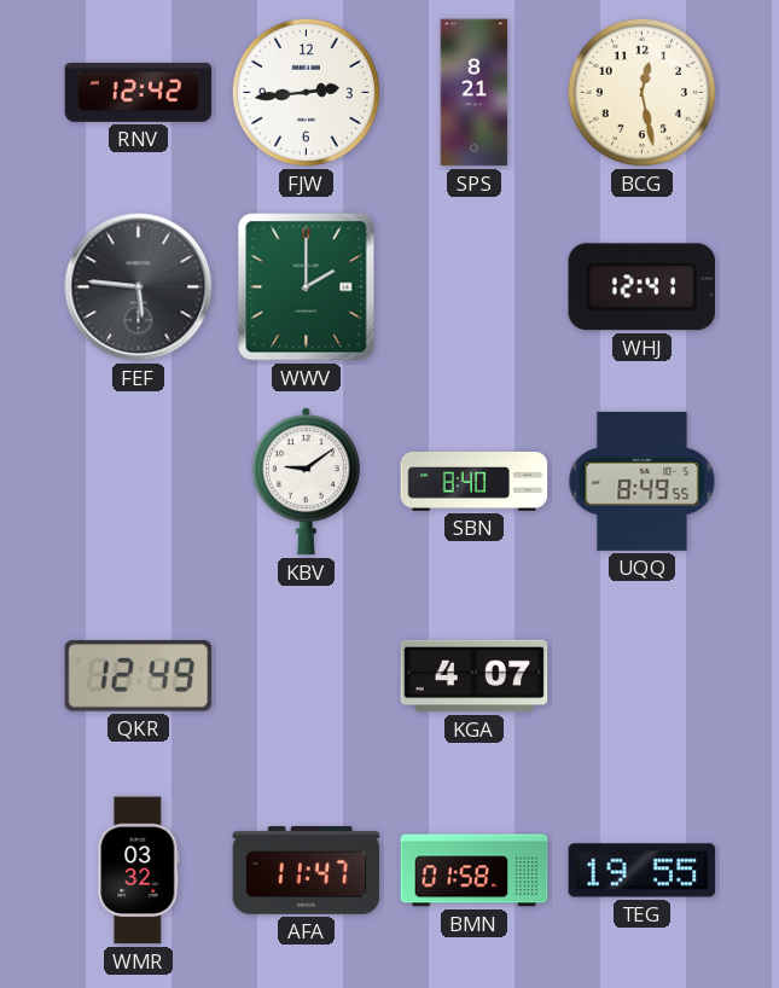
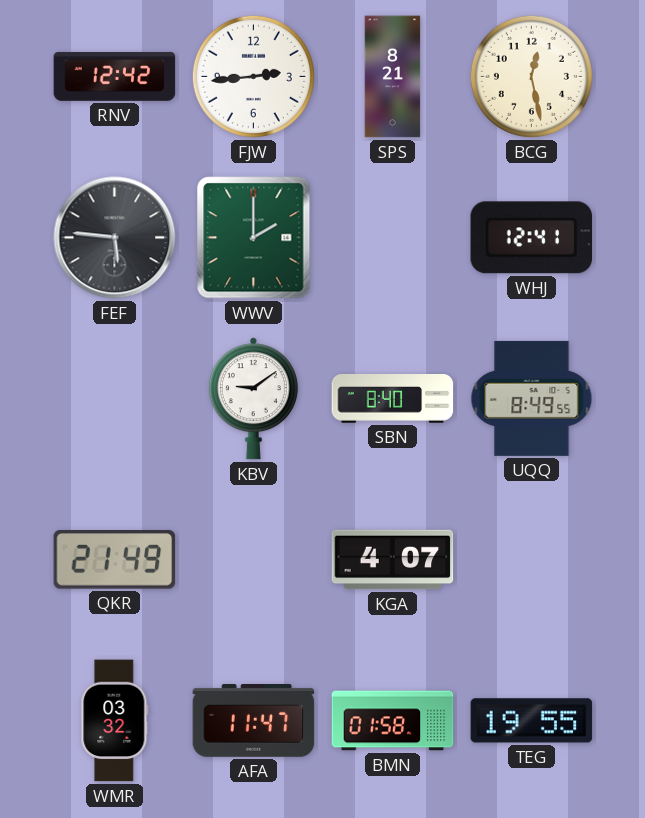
QKR: 12:49 -> 21:49 (115, 560)
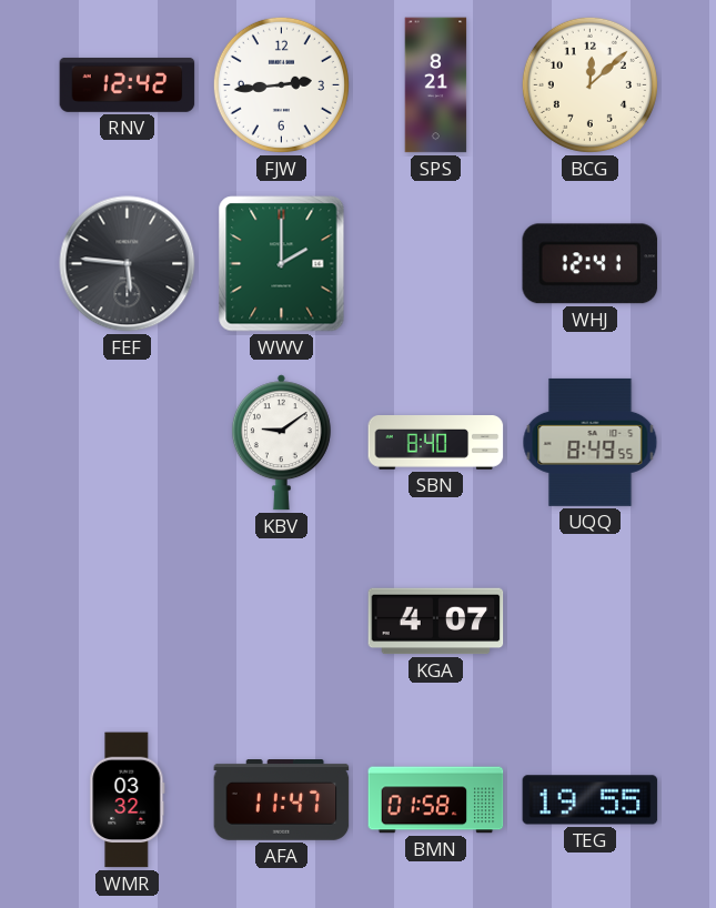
BCG: 12:28 -> 12:08 (589, 84)
QKR: 21:49 -> none (115, 560)
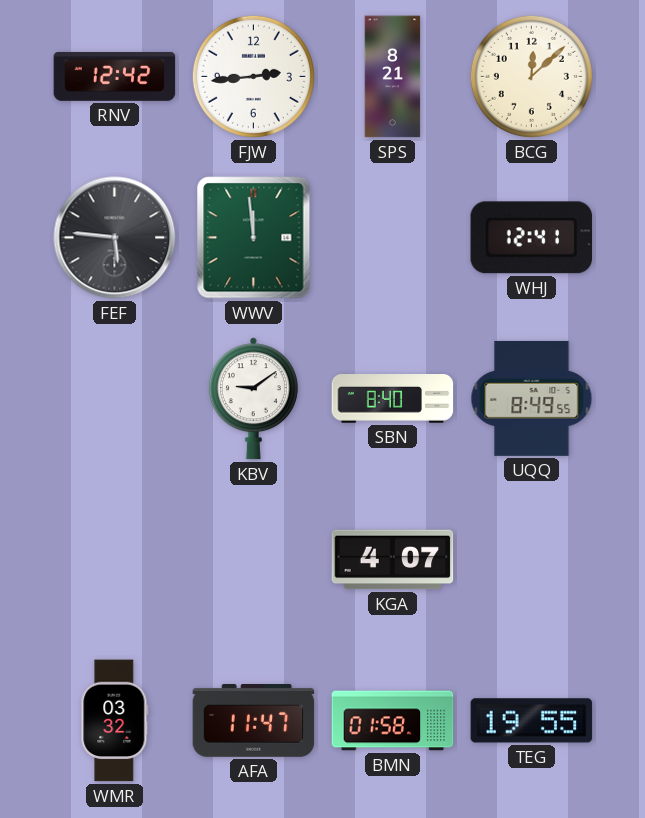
WWV: 2:00 -> 11:59 (254, 238)
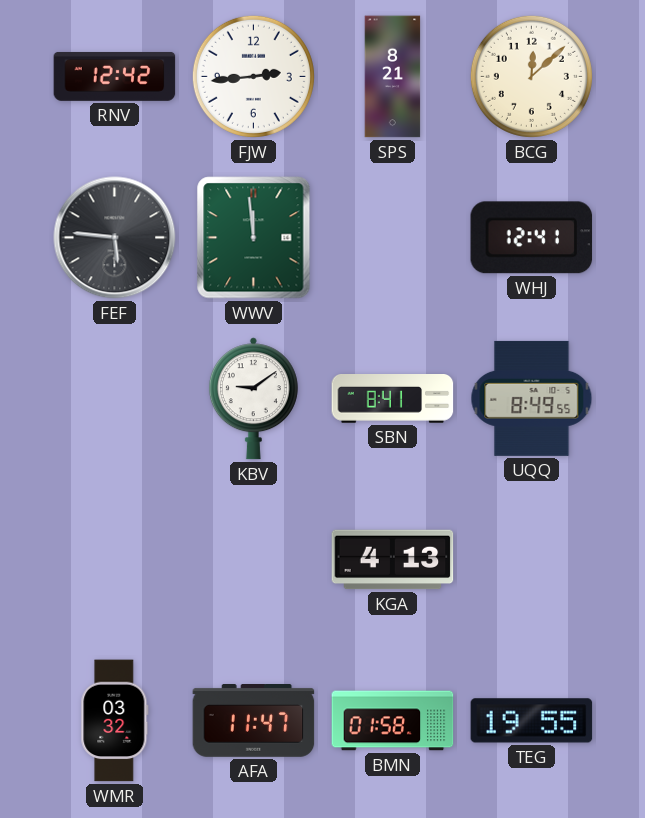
SBN: 8:40 -> 8:41 (393, 399)
KGA: 4:07 -> 4:13 (393, 560)
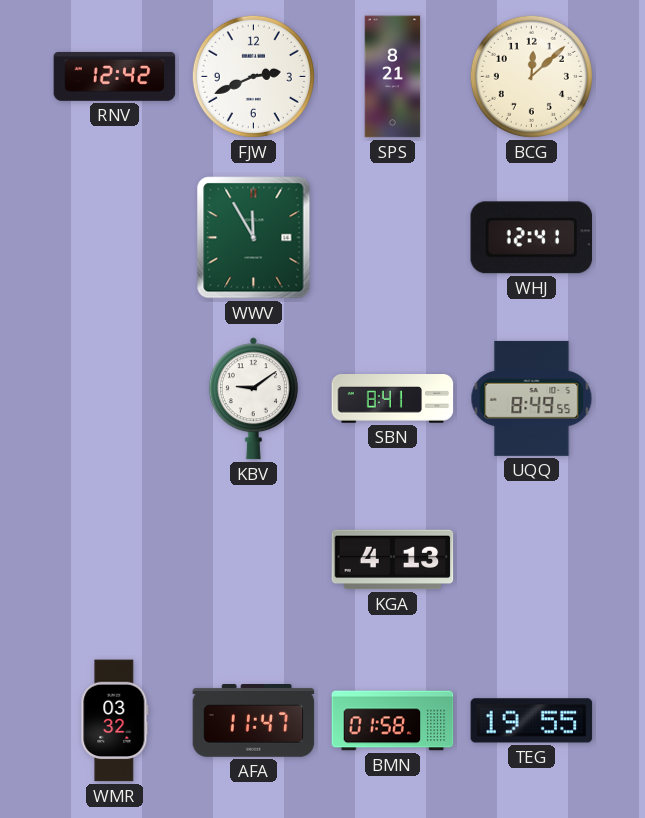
FJW: 2:44 -> 2:41 (253, 76)
FEF: 5:46 -> none (115, 238)
WWV: 11:59 -> 11:55 (254, 238)
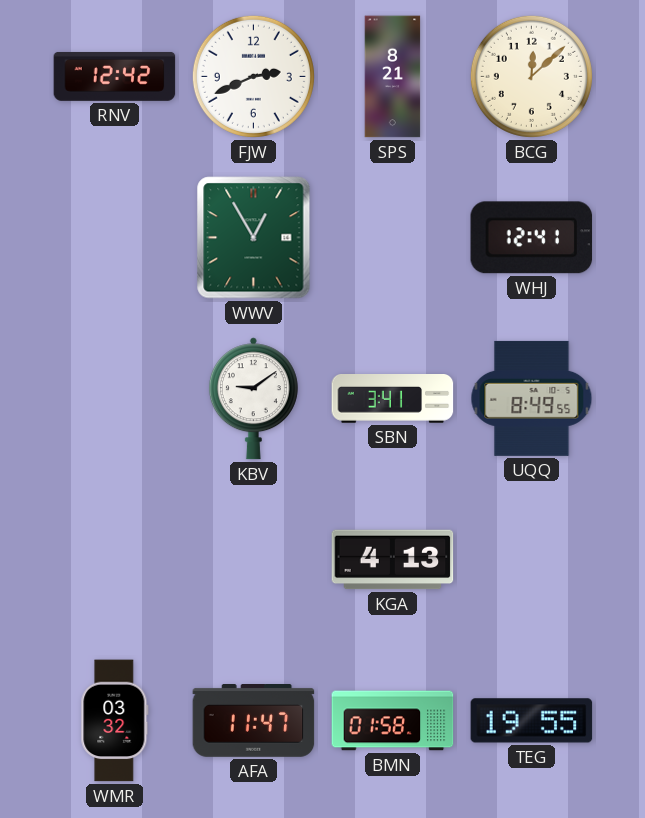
WWV: 11:55 -> 12:55 (254, 238)
SBN: 8:41 -> 3:41 (393, 399)
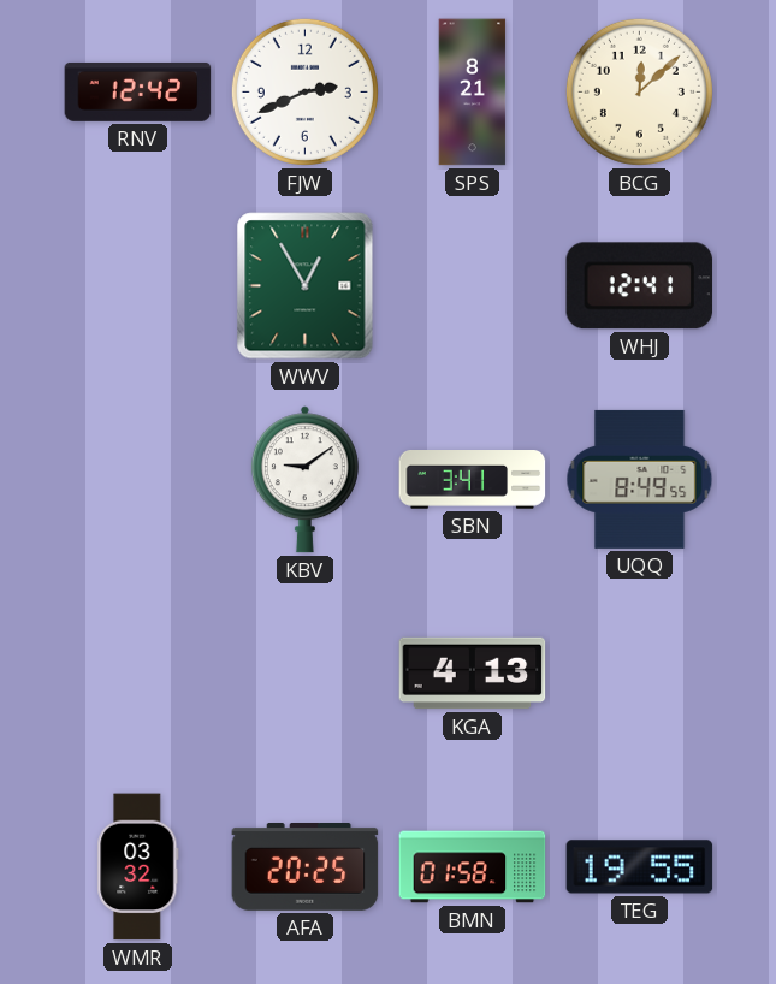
AFA: 11:47 -> 20:25 (306, 867)
